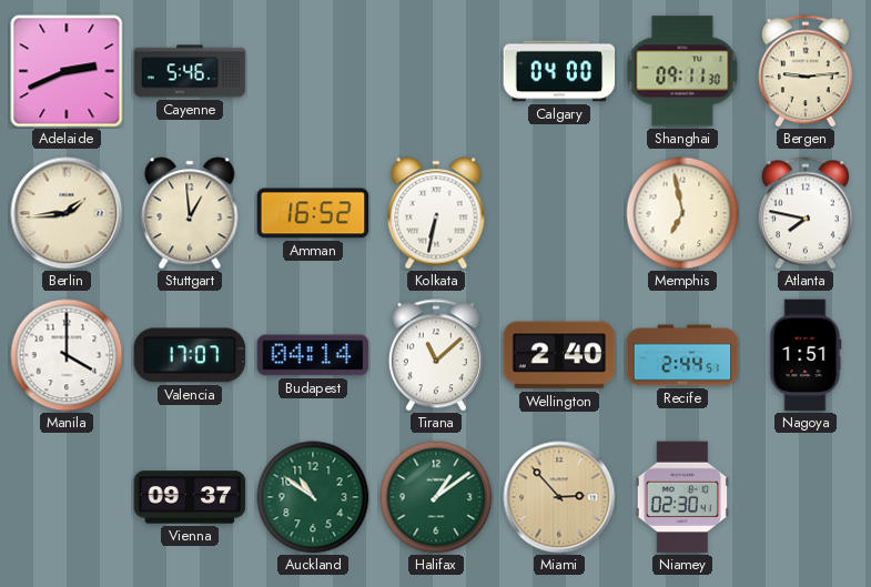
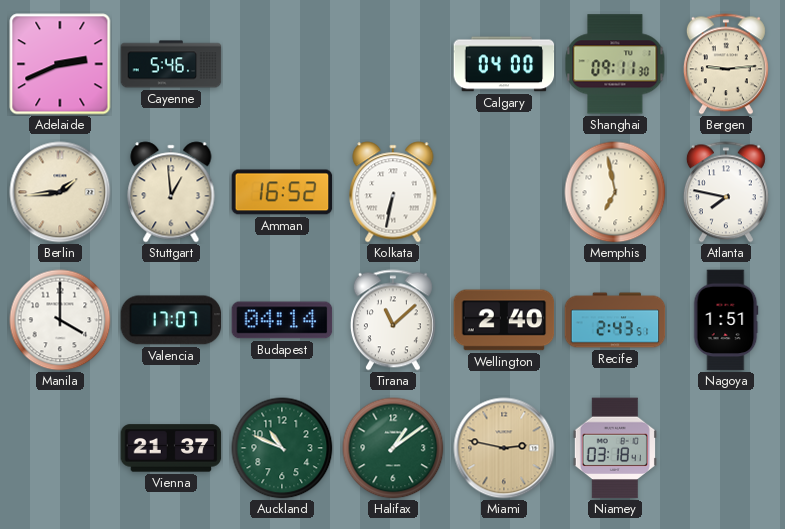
Recife: 2:44 -> 2:43 (615, 320)
Vienna: 09:37 -> 21:37 (171, 448)
Auckland: 10:51 -> 10:49 (282, 448)
Miami: 2:53 -> 2:47 (504, 448)
Niamey: 02:30 -> 03:18 (615, 448)
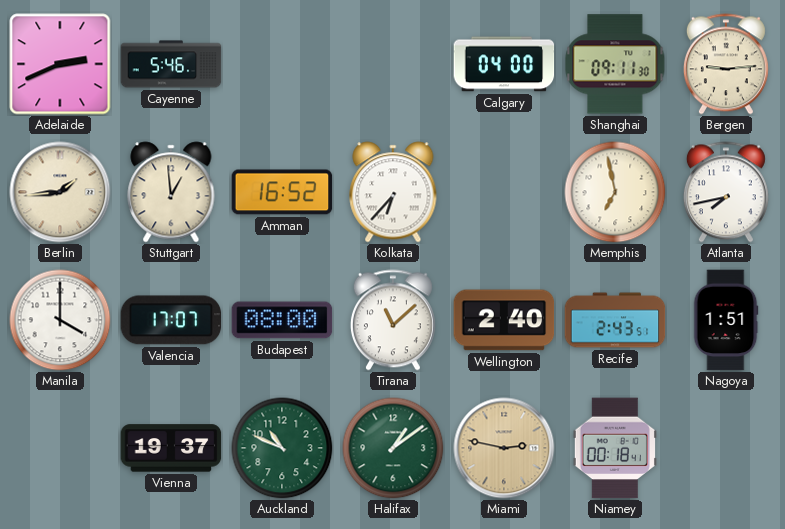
Kolkata: 6:32 -> 6:37 (393, 192)
Atlanta: 7:47 -> 7:43 (726, 192)
Budapest: 04:14 -> 08:00 (282, 320)
Vienna: 21:37 -> 19:37 (171, 448)
Niamey: 03:18 -> 00:18 (615, 448)
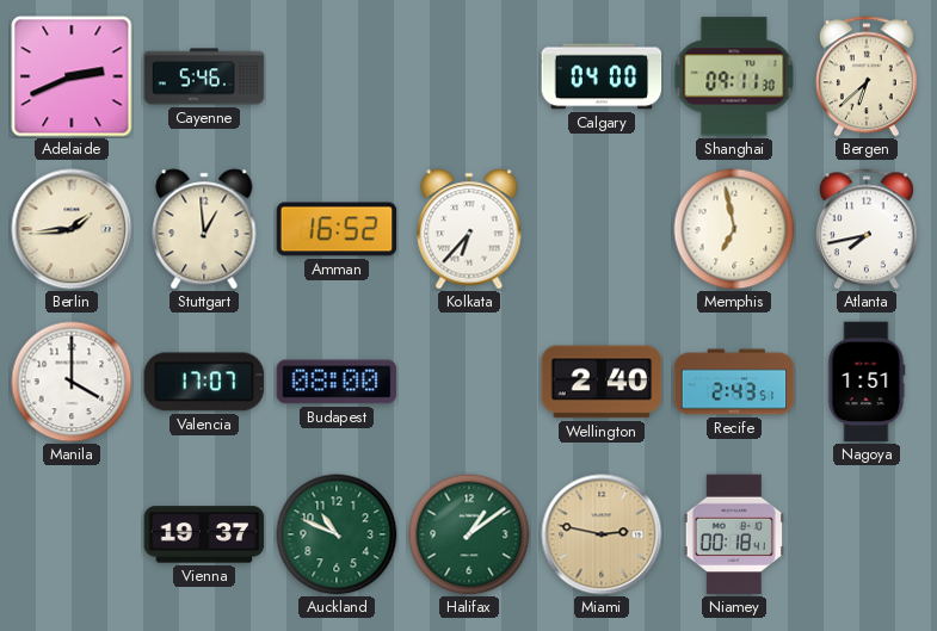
Bergen: 9:14 -> 6:38 (867, 76)
Tirana: 11:08 -> none (393, 320)
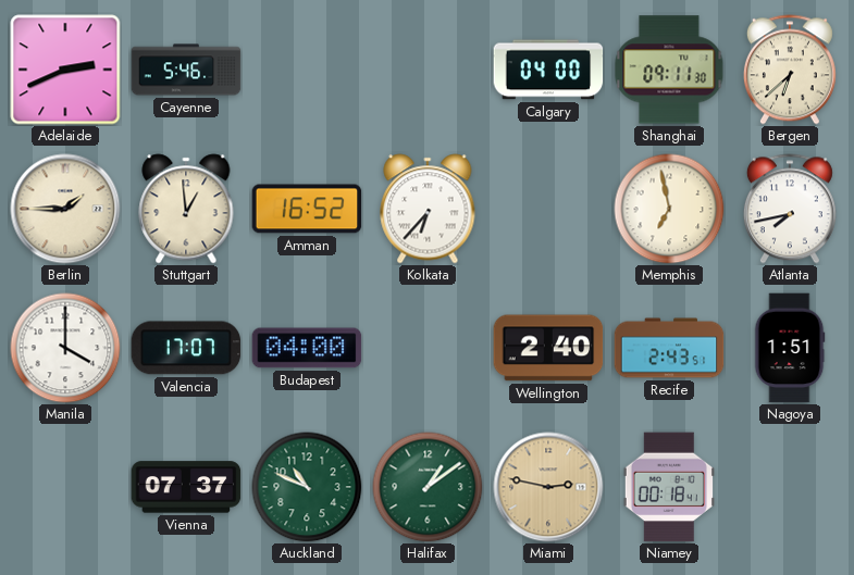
Berlin: 1:44 -> 1:45 (65, 209)
Budapest: 08:00 -> 04:00 (307, 348)
Vienna: 19:37 -> 07:37 (186, 487)
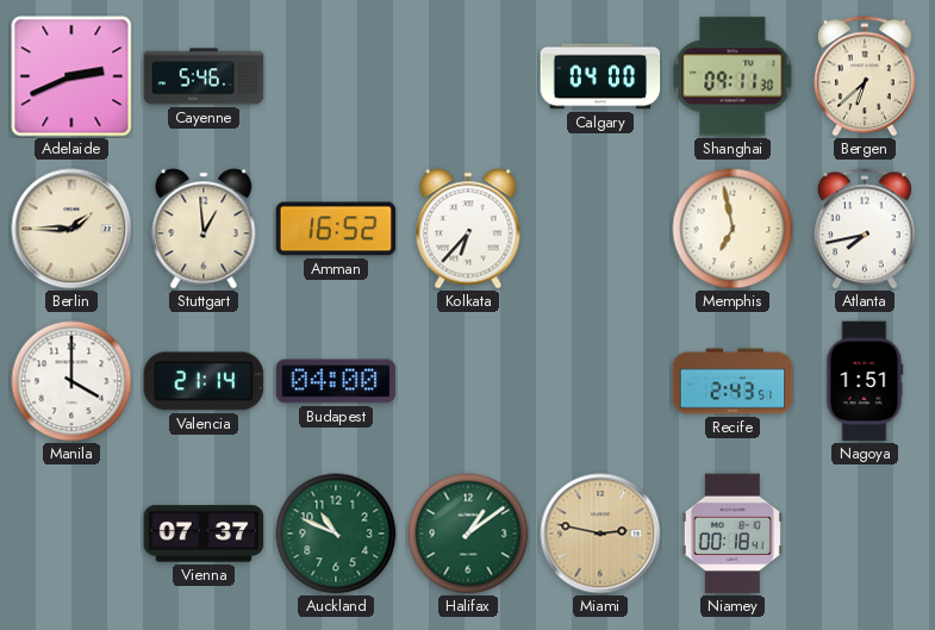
Valencia: 17:07 -> 21:14 (204, 381)
Wellington: 2:40 -> none (548, 348)
